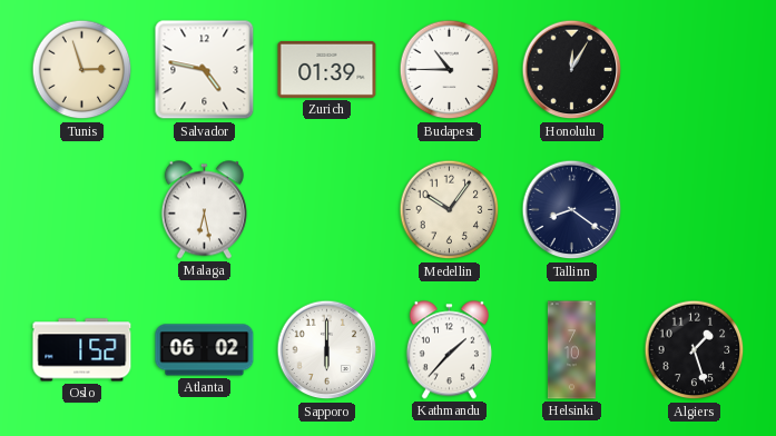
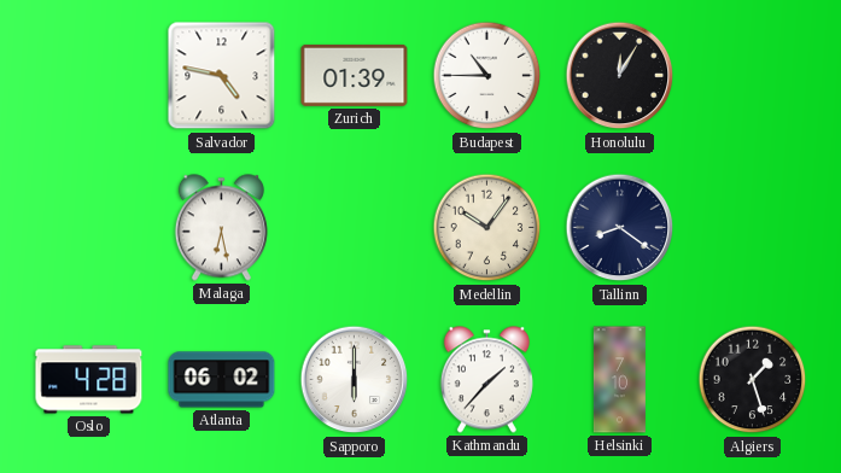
Tunis: 2:57 -> none (82, 70)
Oslo: 1:52 -> 4:28 (89, 380)
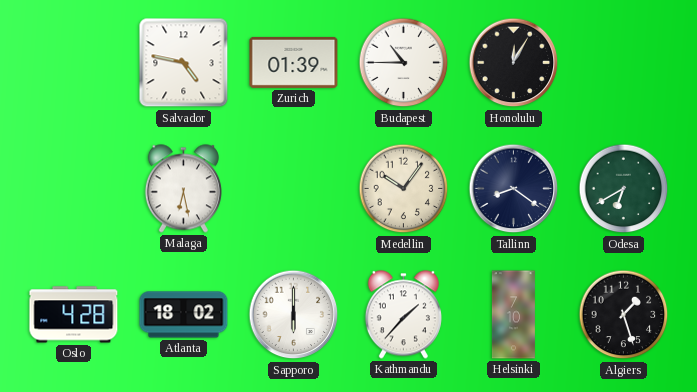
Odesa: none -> 6:40 (624, 189)
Atlanta: 06:02 -> 18:02 (184, 315)
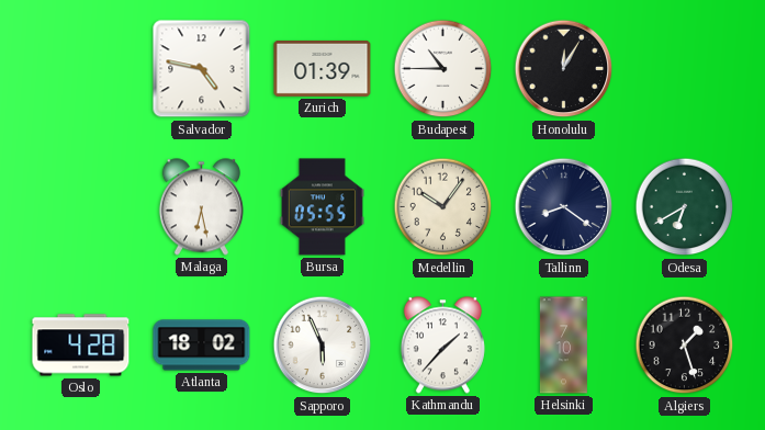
Bursa: none -> 05:55 (322, 207)
Sapporo: 6:00 -> 5:56 (323, 346)
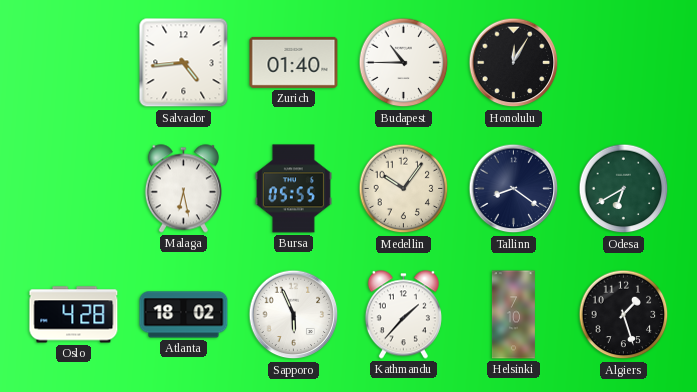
Salvador: 4:47 -> 4:44 (184, 63)
Zurich: 01:39 -> 01:40 (294, 62)
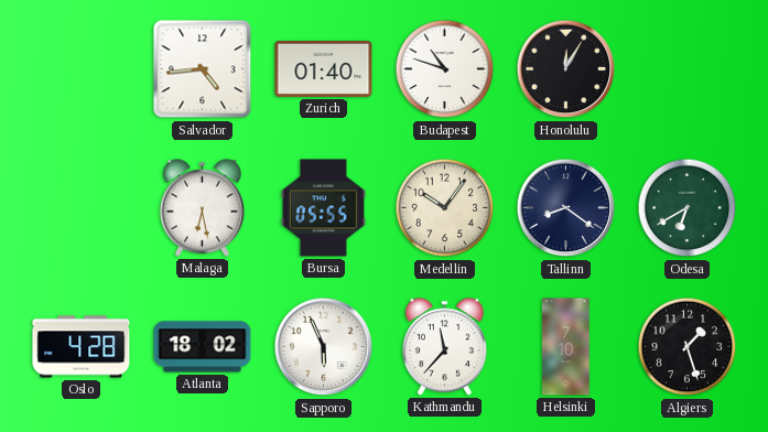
Budapest: 10:45 -> 10:48 (445, 69)
Kathmandu: 1:37 -> 11:37 (444, 347)
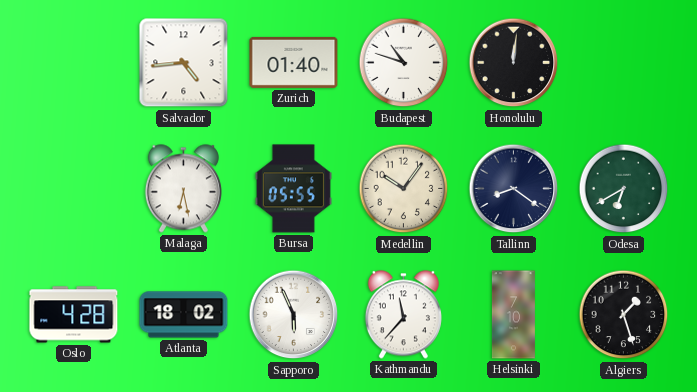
Honolulu: 12:05 -> 12:01 (514, 63)
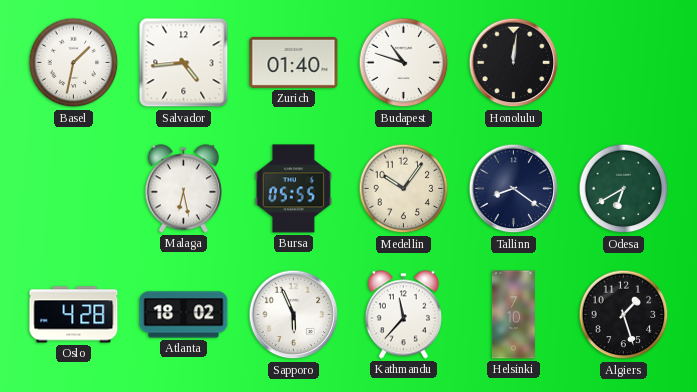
Basel: none -> 1:32 (74, 63)
